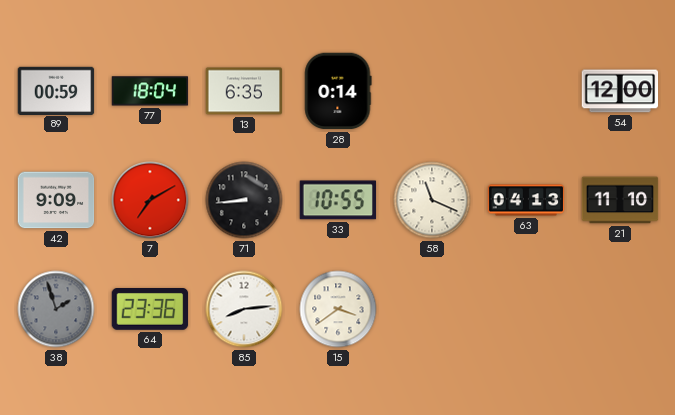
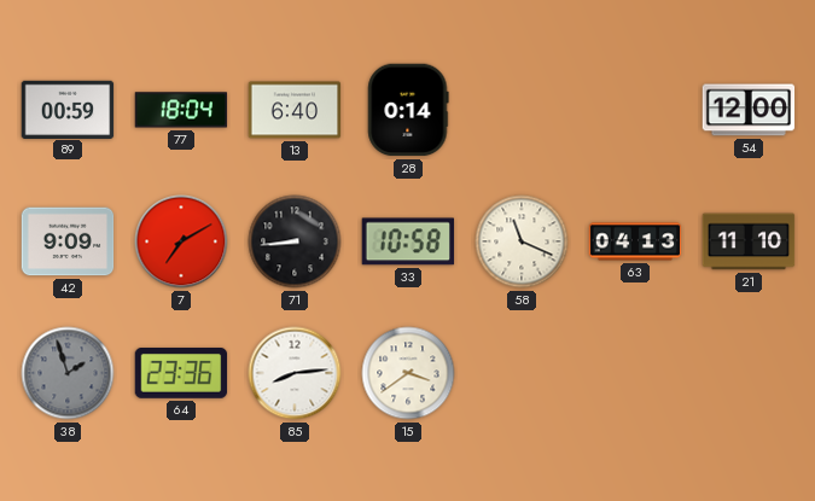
13: 6:35 -> 6:40 (295, 110)
33: 10:55 -> 10:58 (408, 241)
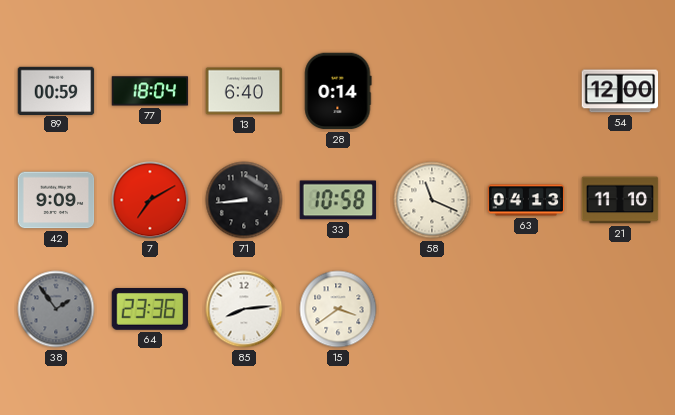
38: 1:57 -> 1:54 (56, 309)
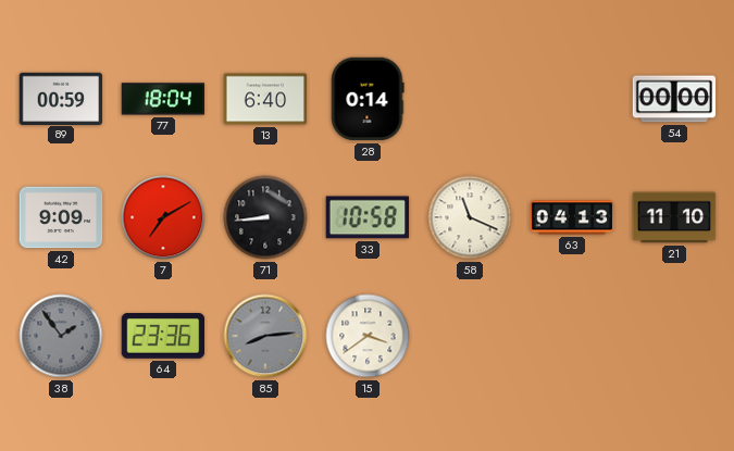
54: 12:00 -> 00:00 (674, 99)
85 dial: white -> grey (265, 336)
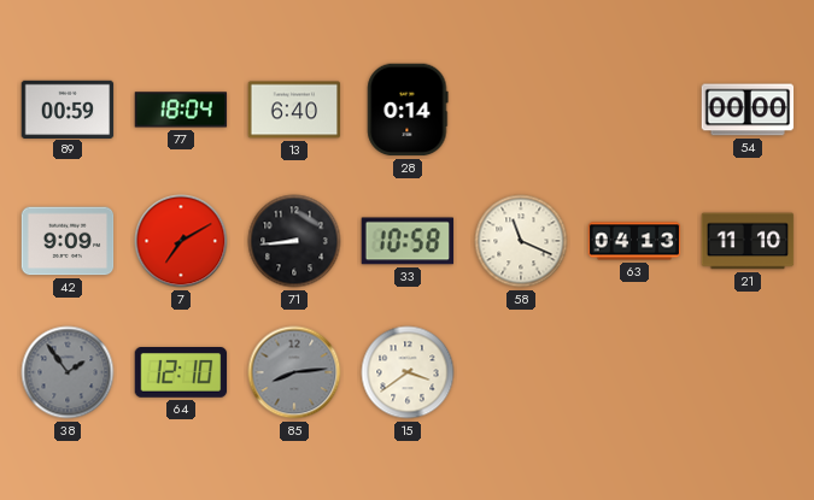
64: 23:36 -> 12:10 (181, 373)
